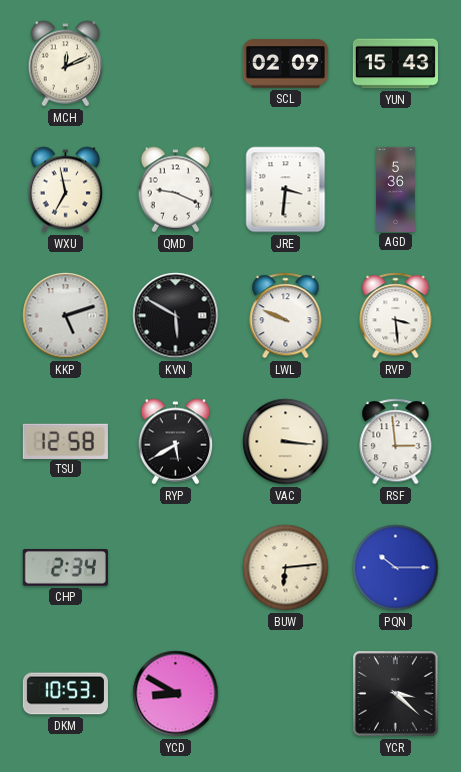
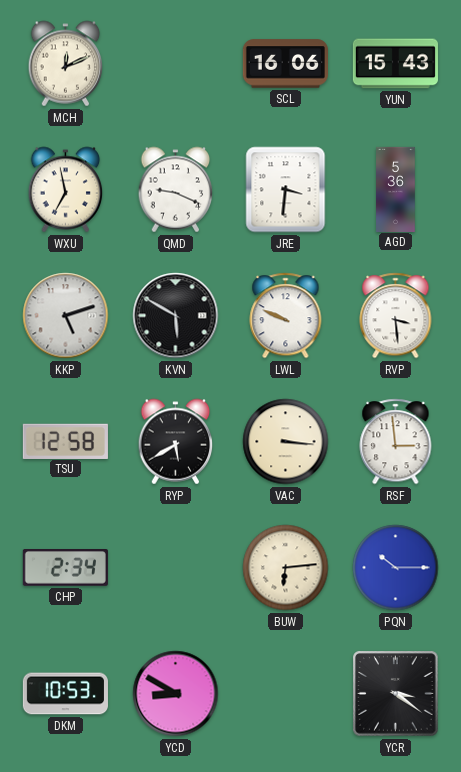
SCL: 02:09 -> 16:06 (285, 64)
YCR: 3:22 -> 3:21 (396, 694)
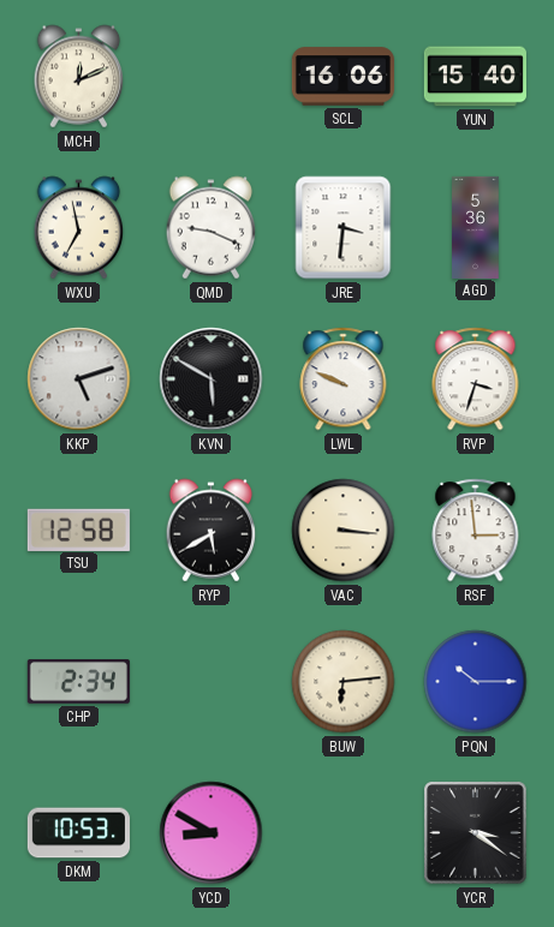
YUN: 15:43 -> 15:40 (475, 77)
RVP: 3:29 -> 3:33 (476, 379)
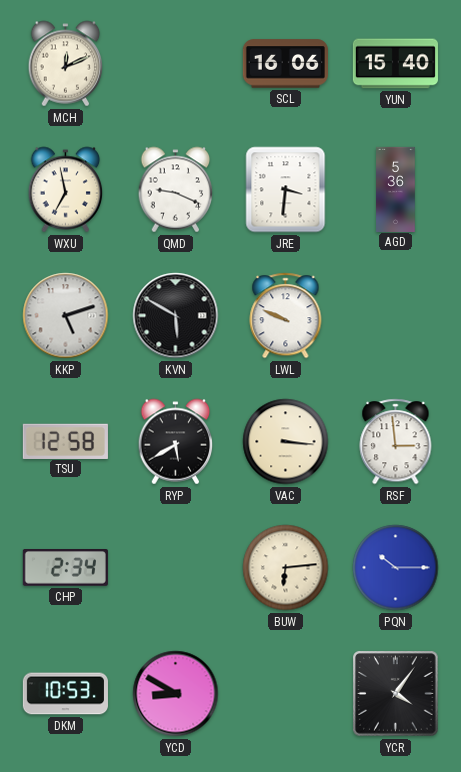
RVP: 3:33 -> none (476, 379)
YCR: 3:21 -> 4:06 (396, 694)
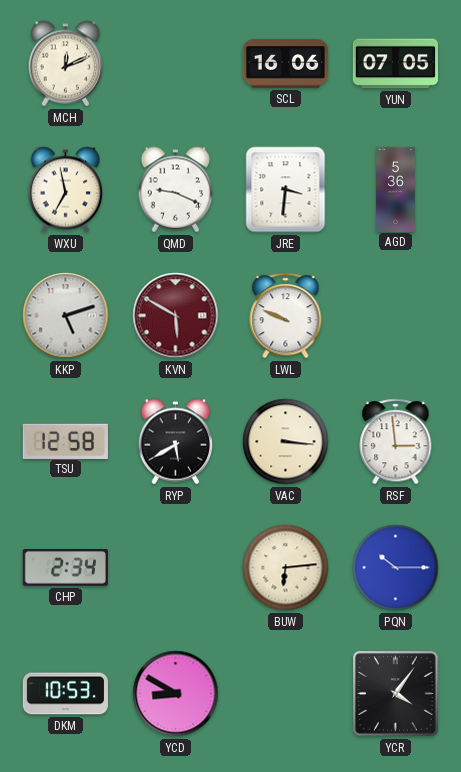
YUN: 15:40 -> 07:05 (395, 64)
KVN dial: black -> burgundy (176, 316)
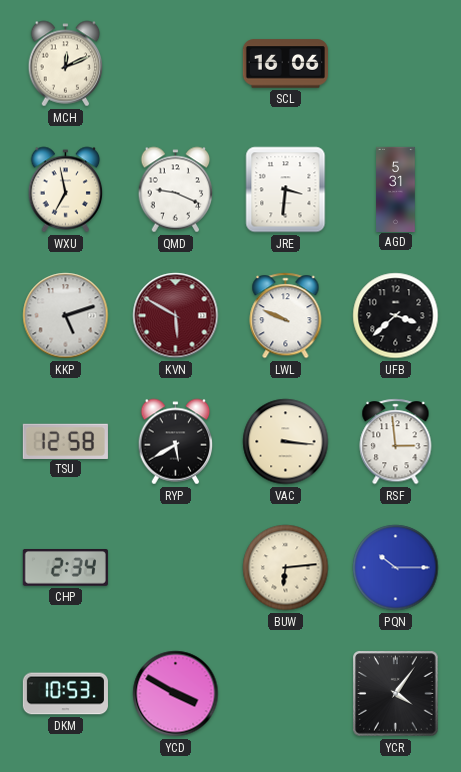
YUN: 07:05 -> none (395, 64)
AGD: 5:36 -> 5:31 (396, 189)
UFB: none -> 3:38 (396, 316)
YCD: 8:50 -> 3:50 (176, 694)
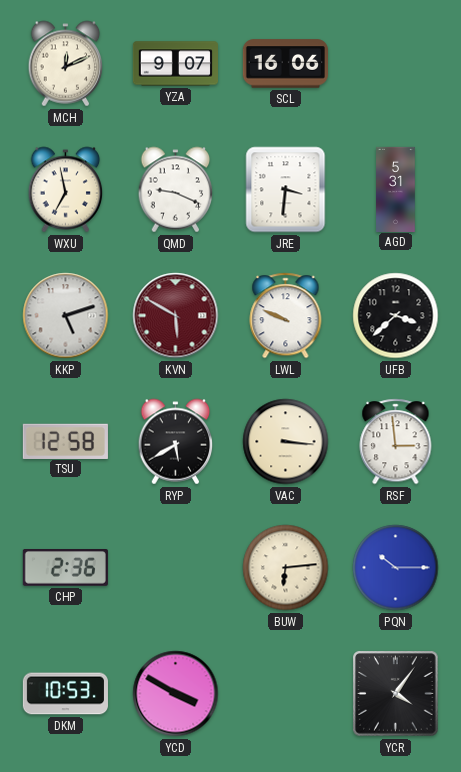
YZA: none -> 9:07 (175, 64)
CHP: 2:34 -> 2:36 (65, 568)
